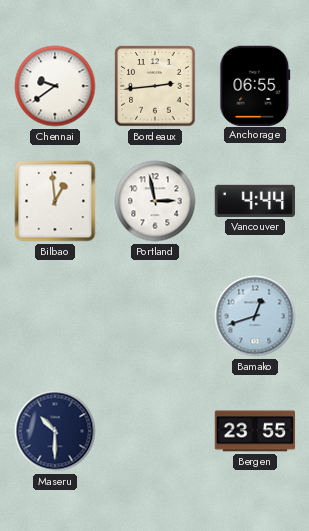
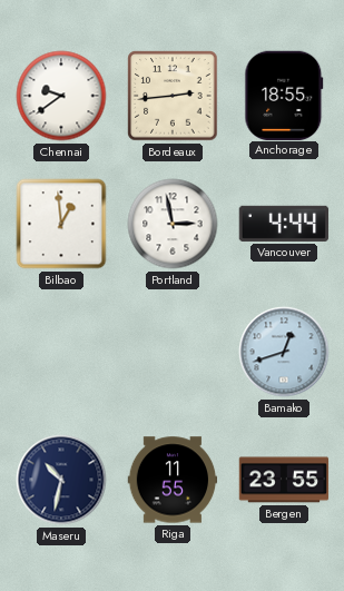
Anchorage: 06:55 -> 18:55 (284, 95)
Maseru: 10:30 -> 10:32 (61, 480)
Riga: none -> 11:55 (173, 480)
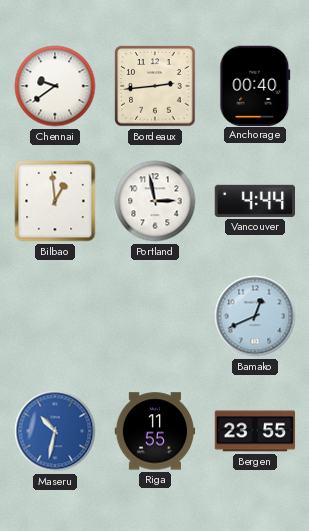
Anchorage: 18:55 -> 00:40 (255, 85)
Bamako: 12:42 -> 12:41 (255, 316)
Maseru dial: navy -> blue (55, 431)
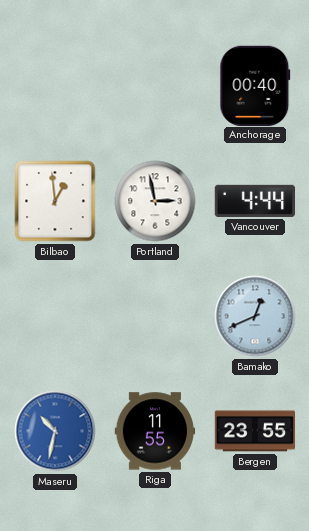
Chennai: 9:39 -> none (55, 86)
Bordeaux: 2:44 -> none (155, 86)
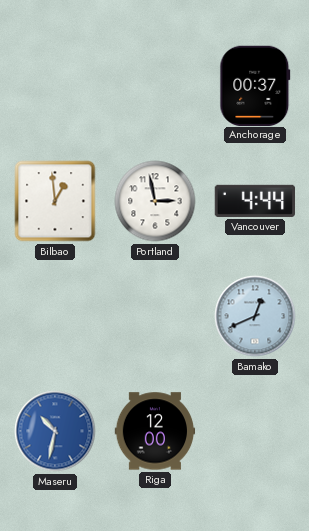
Anchorage: 00:40 -> 00:37 (255, 85)
Riga: 11:55 -> 12:00 (155, 431)
Bergen: 23:55 -> none (255, 431)
